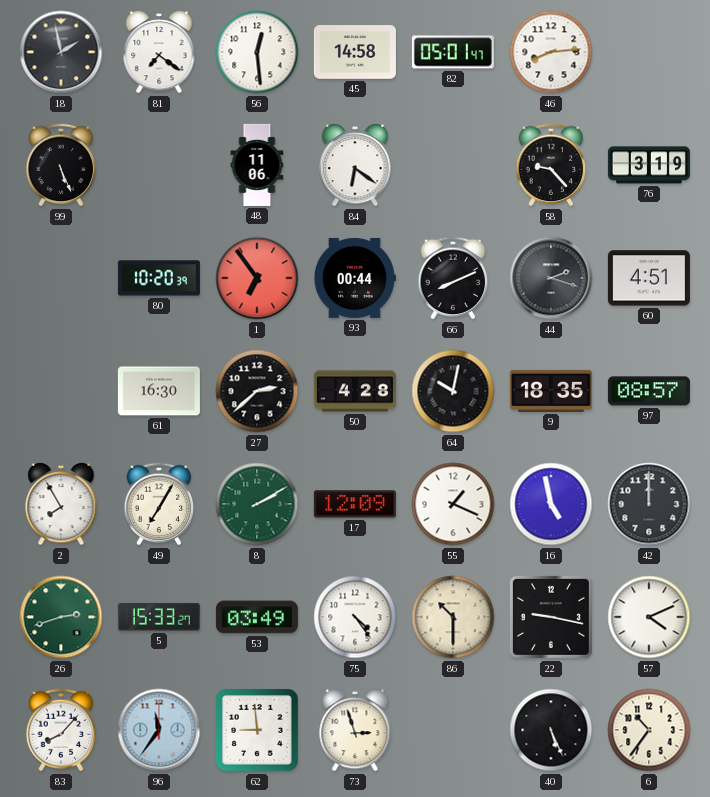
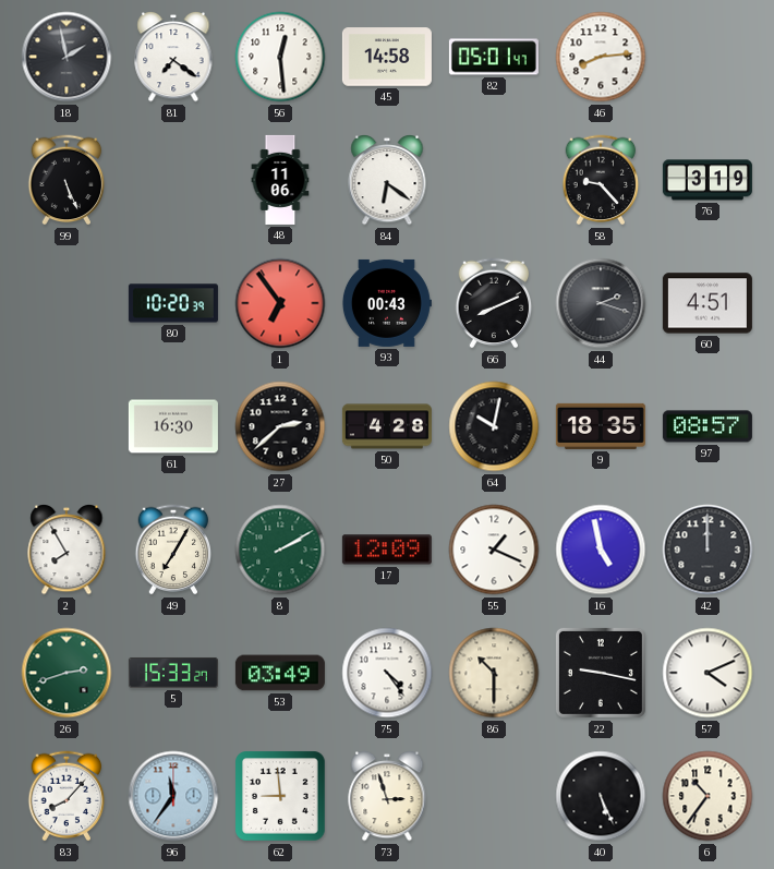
93: 00:44 -> 00:43 (386, 303)
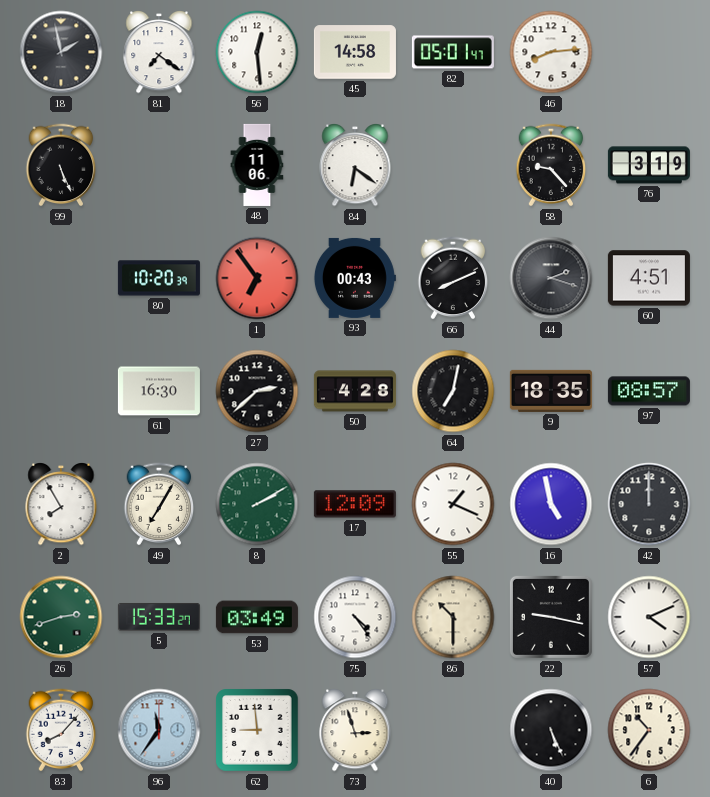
64: 10:02 -> 7:02 (453, 391)
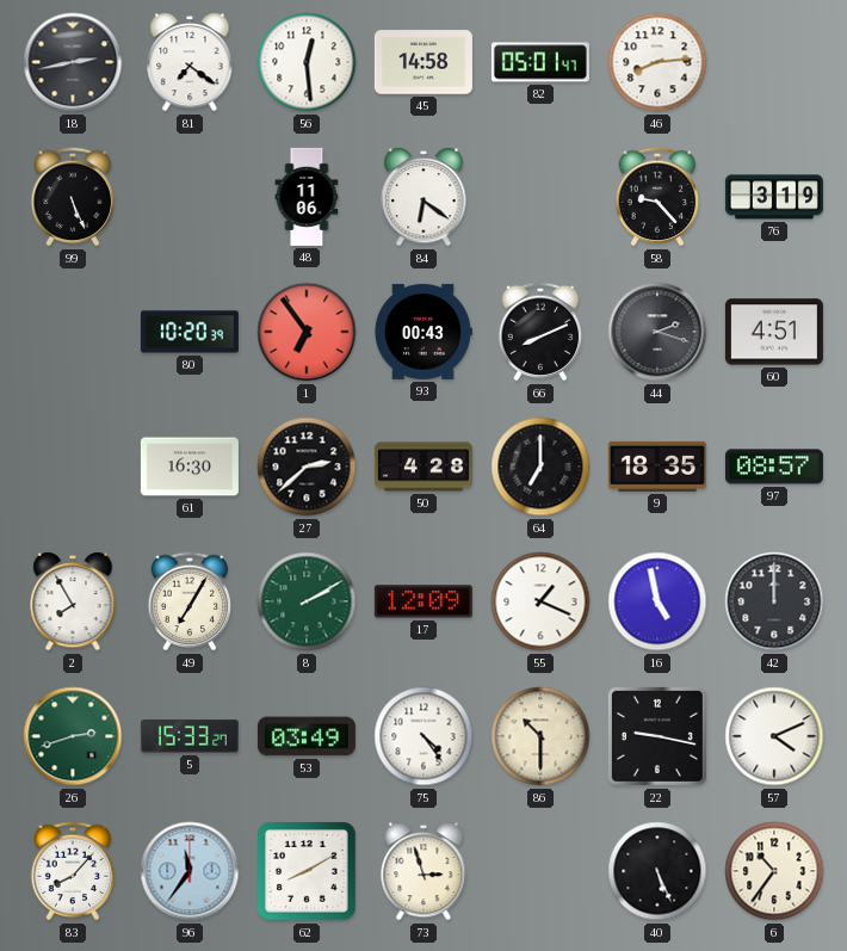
18: 1:58 -> 2:43 (73, 62)
64: 7:02 -> 7:00 (540, 467)
62: 8:59 -> 8:10 (307, 871)
